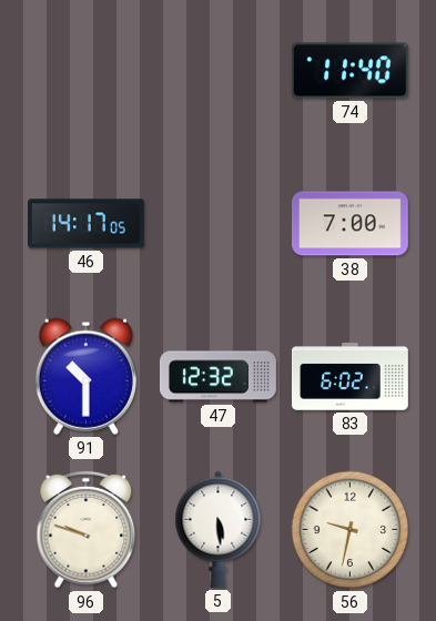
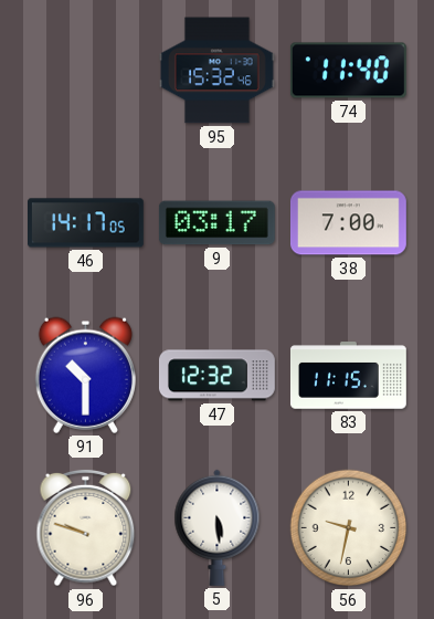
95: none -> 15:32 (216, 71)
9: none -> 03:17 (216, 223)
83: 6:02 -> 11:15 (348, 376)
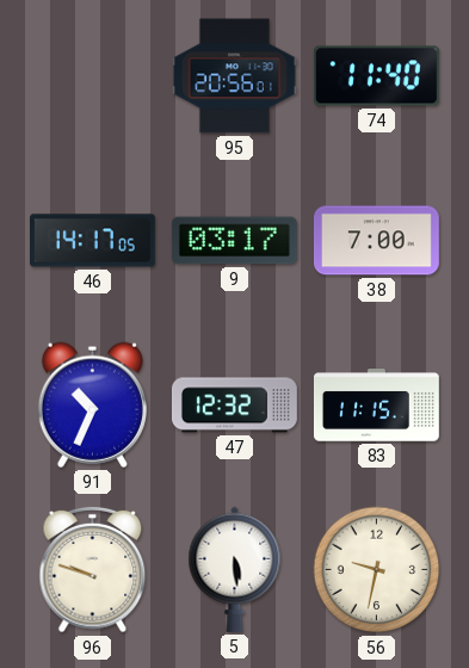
95: 15:32 -> 20:56 (234, 76)
91: 10:30 -> 10:34 (92, 404)
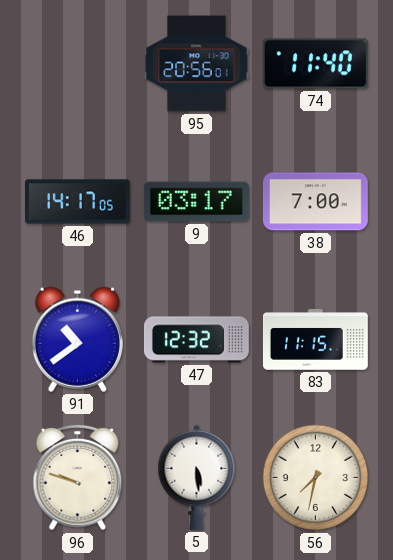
91: 10:34 -> 10:39 (77, 339)
56: 9:32 -> 7:32 (316, 478)
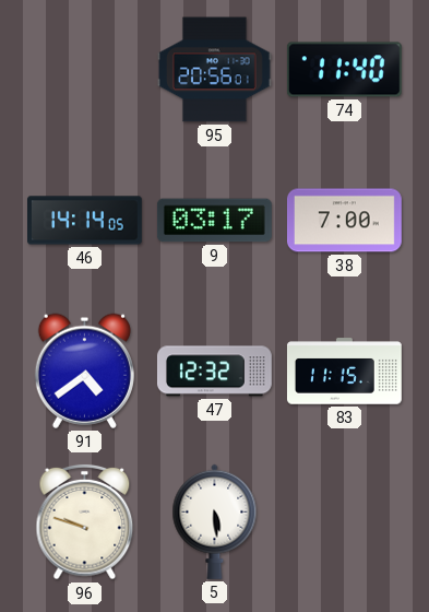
46: 14:17 -> 14:14 (85, 221)
91: 10:39 -> 4:39 (84, 370)
56: 7:32 -> none (316, 478)
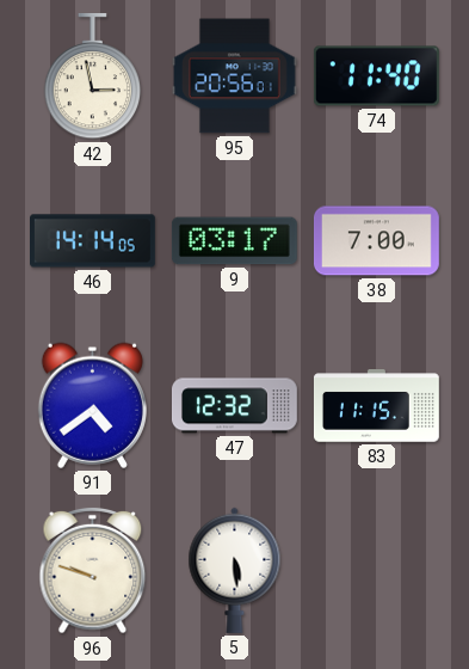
42: none -> 2:58 (93, 76)
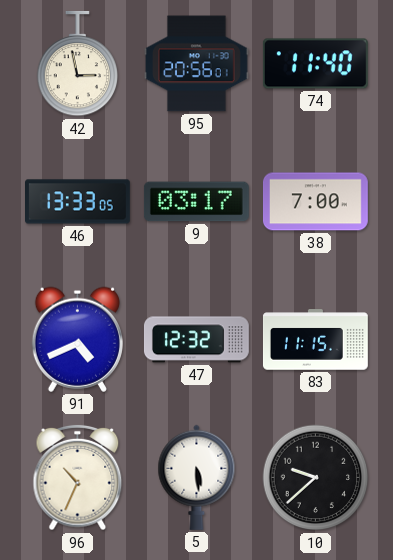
46: 14:14 -> 13:33 (78, 202)
91: 4:39 -> 4:41 (77, 339)
96: 9:48 -> 10:34 (78, 478)
10: none -> 9:38 (316, 478)
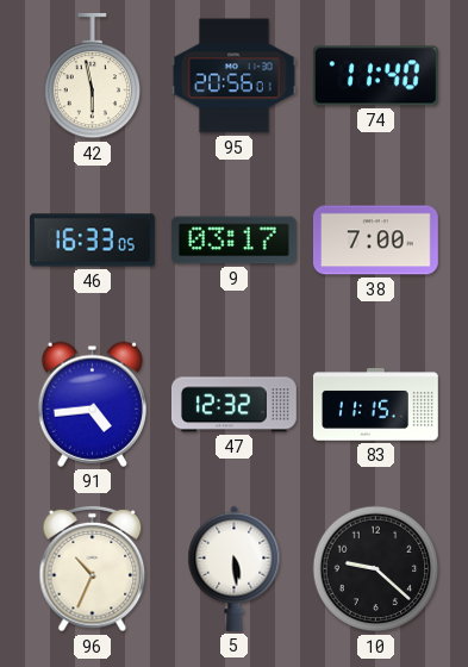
42: 2:58 -> 5:58 (93, 76)
46: 13:33 -> 16:33 (93, 241)
91: 4:41 -> 4:44 (92, 404)
10: 9:38 -> 9:22 (376, 569)
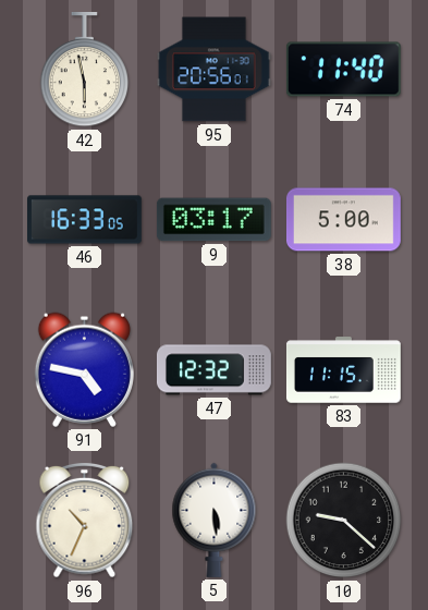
38: 7:00 -> 5:00 (343, 220)
91: 4:44 -> 4:47 (84, 369)
